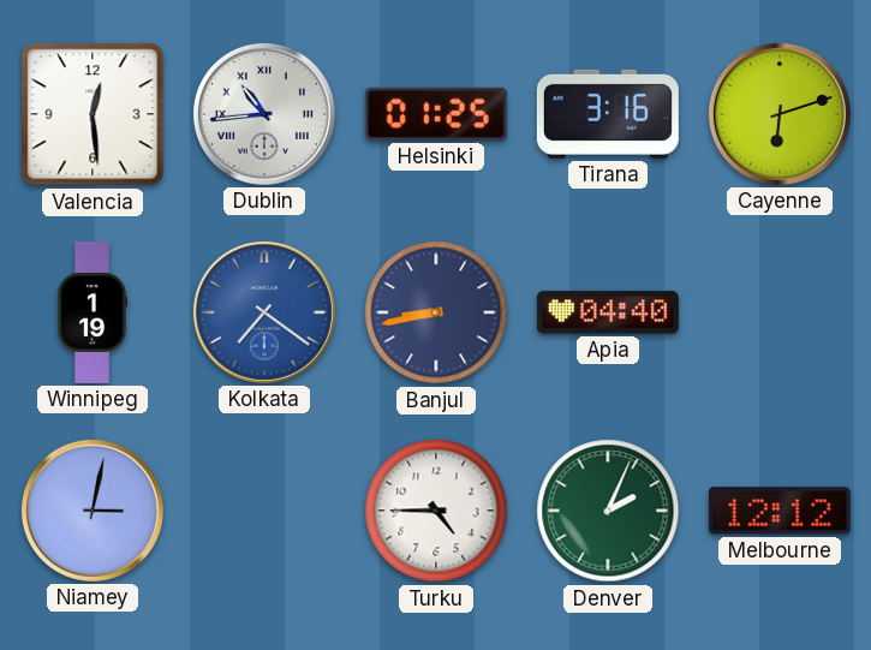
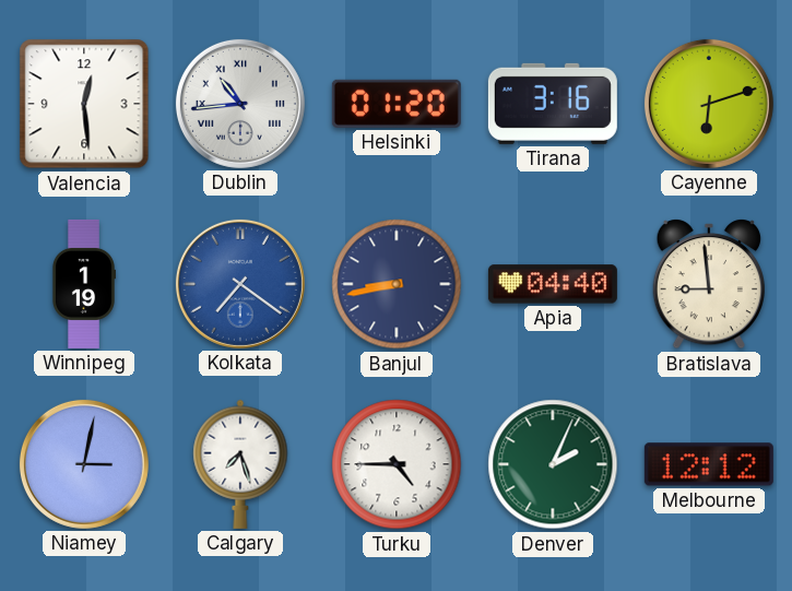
Helsinki: 01:25 -> 01:20 (397, 104)
Bratislava: none -> 8:59 (708, 285)
Calgary: none -> 7:27 (240, 464)
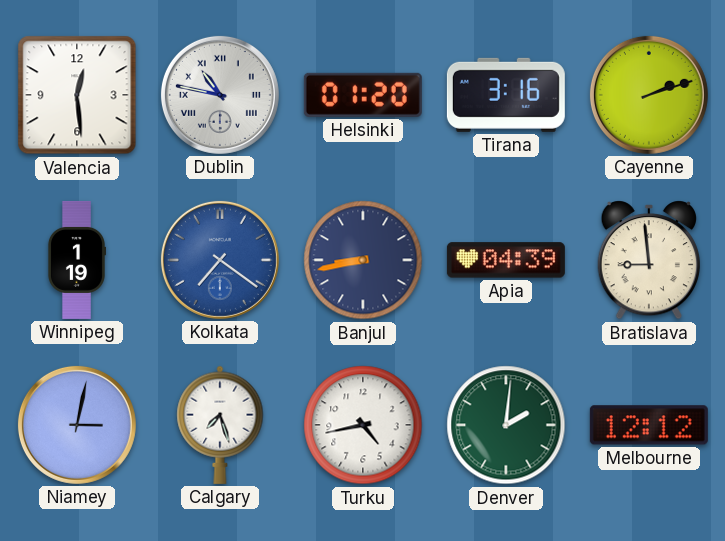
Dublin: 10:44 -> 10:47 (220, 95)
Cayenne: 6:12 -> 2:12 (649, 95)
Apia: 04:40 -> 04:39 (506, 260)
Turku: 4:45 -> 4:43 (363, 425)
Denver: 2:04 -> 2:01 (506, 425)
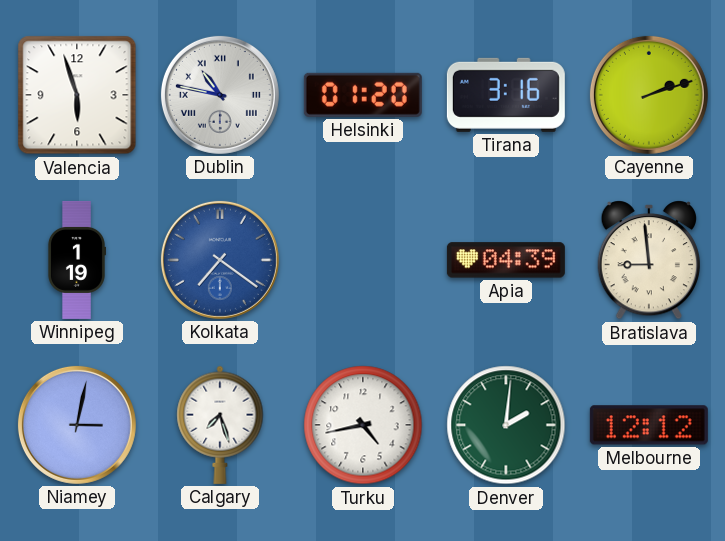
Valencia: 12:29 -> 5:57 (77, 95)
Banjul: 8:43 -> none (363, 260)
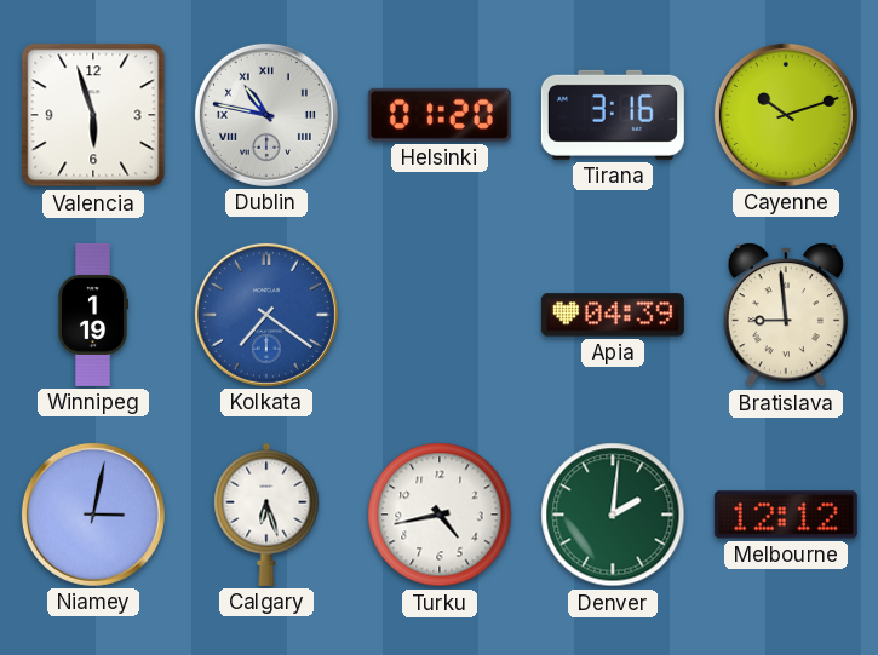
Cayenne: 2:12 -> 10:12 (786, 115)
Calgary: 7:27 -> 6:27 (266, 515)
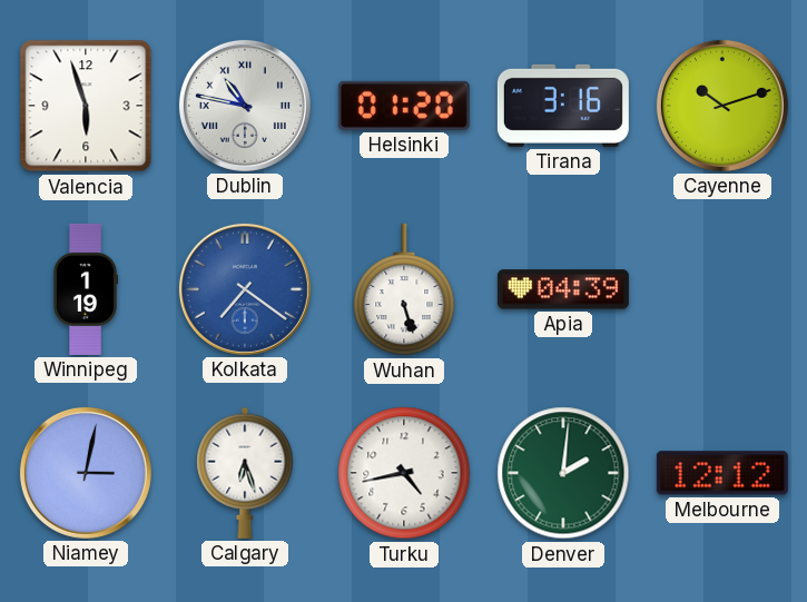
Wuhan: none -> 5:27 (404, 289)
Bratislava: 8:59 -> none (785, 316)
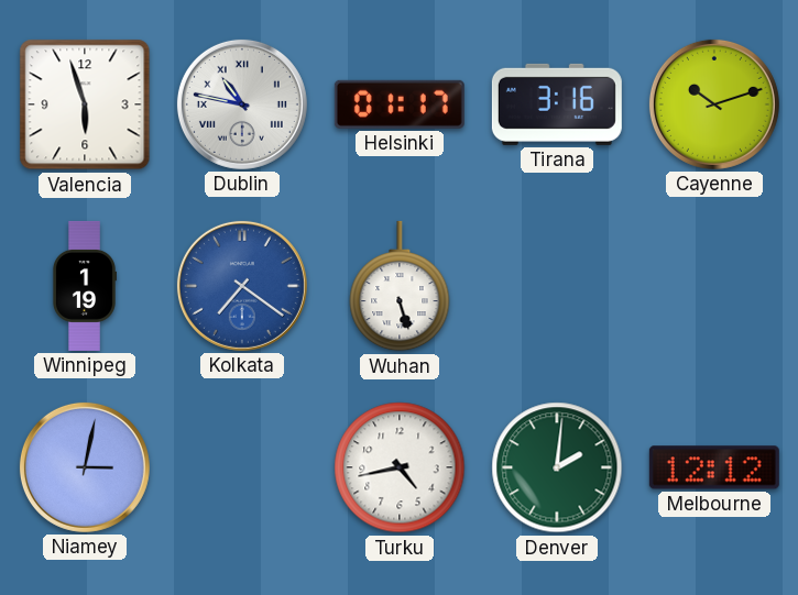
Helsinki: 01:20 -> 01:17 (400, 104)
Apia: 04:39 -> none (563, 289)
Calgary: 6:27 -> none (245, 473)
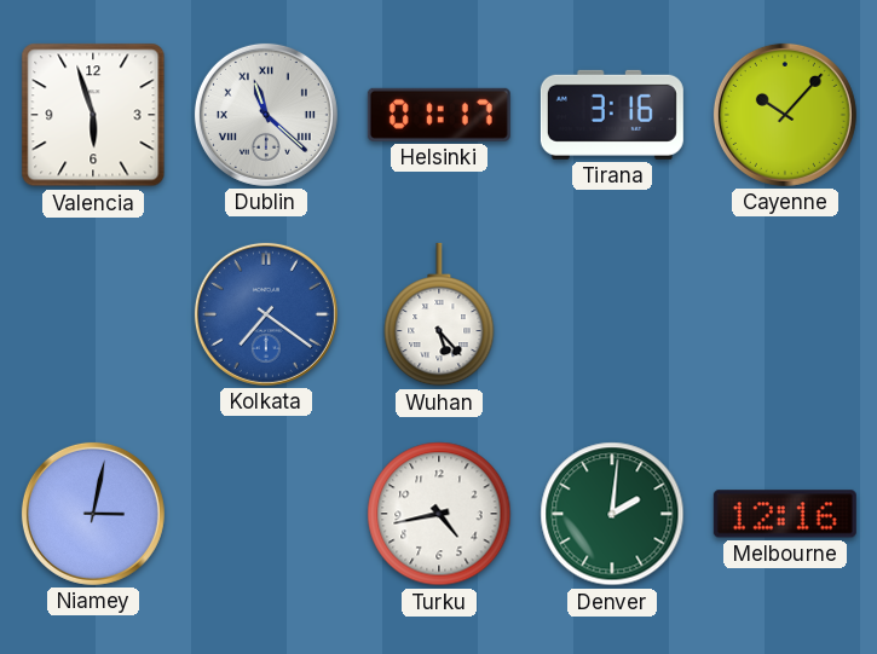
Dublin: 10:47 -> 11:22 (266, 115)
Cayenne: 10:12 -> 10:07 (785, 115)
Winnipeg: 1:19 -> none (84, 286)
Wuhan: 5:27 -> 5:23 (439, 314)
Melbourne: 12:12 -> 12:16 (785, 514)
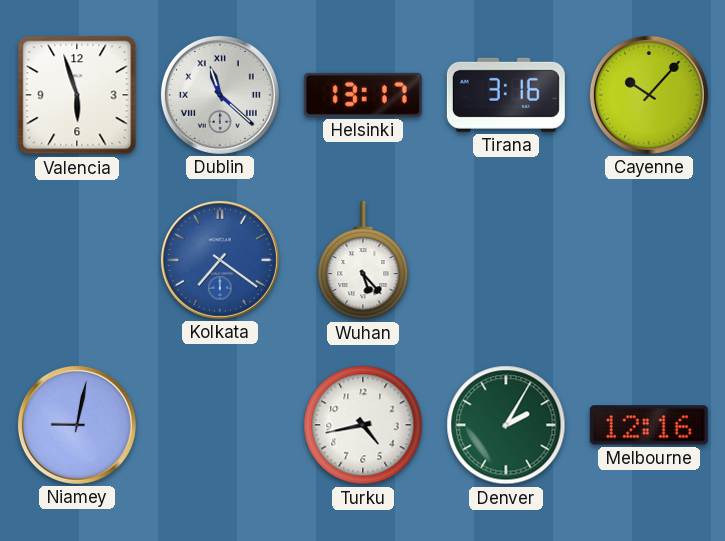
Helsinki: 01:17 -> 13:17 (363, 95)
Niamey: 3:02 -> 9:02 (77, 425)
Denver: 2:01 -> 2:05 (506, 425)
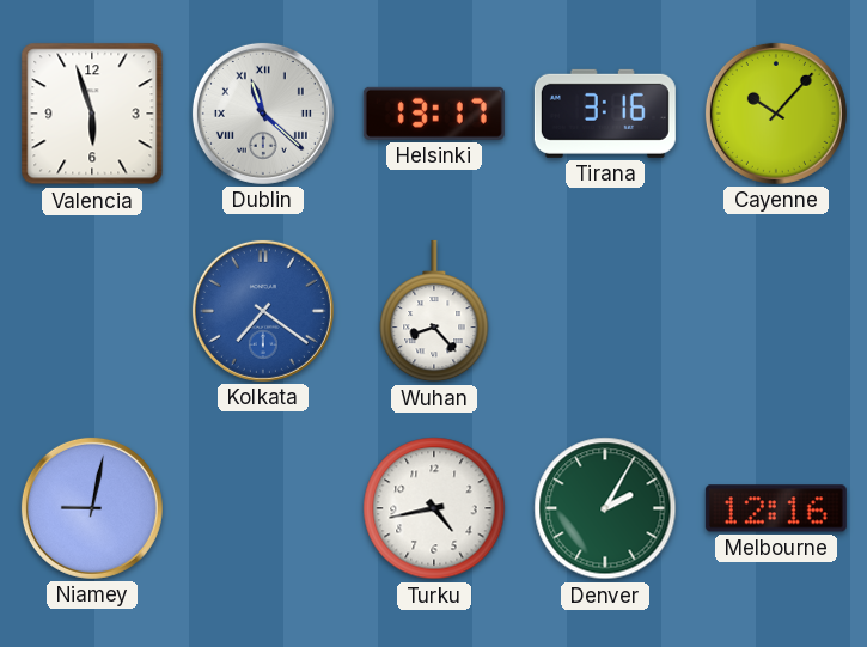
Wuhan: 5:23 -> 8:23 (434, 311)
